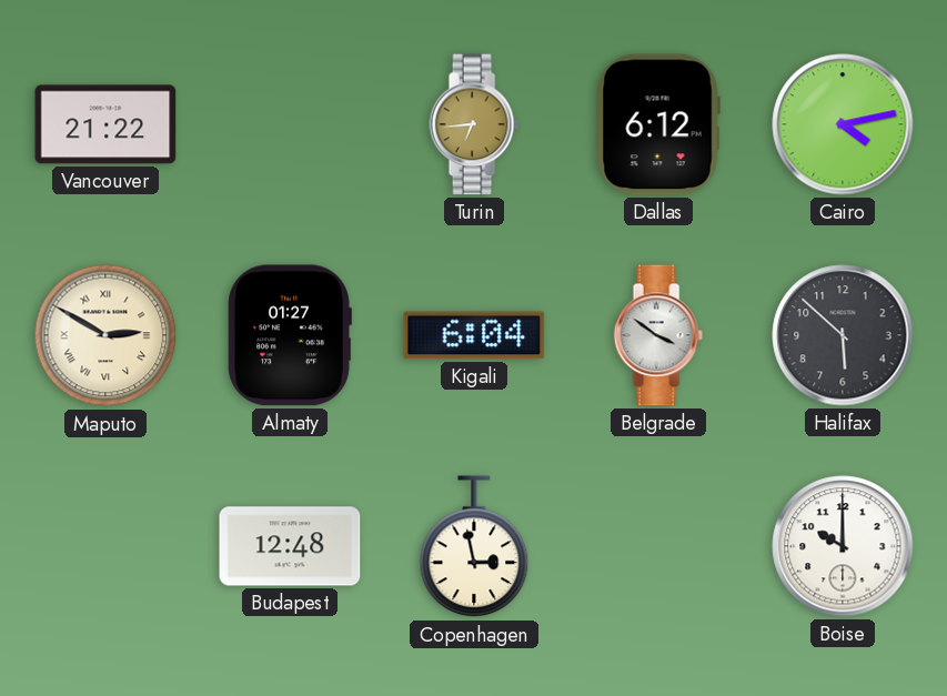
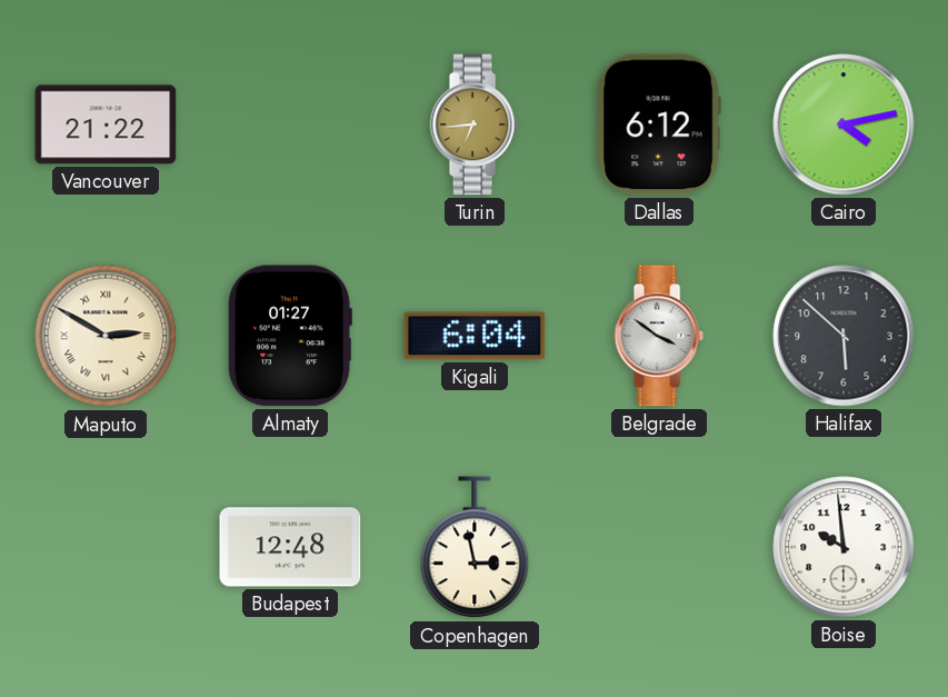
Boise: 10:00 -> 9:59 (844, 547)
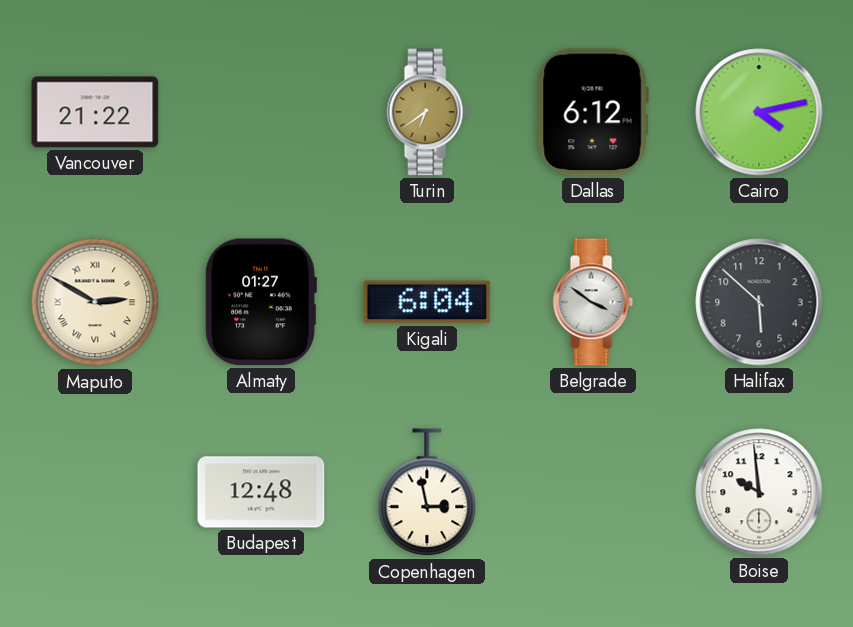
Turin: 6:44 -> 6:39 (427, 112)
